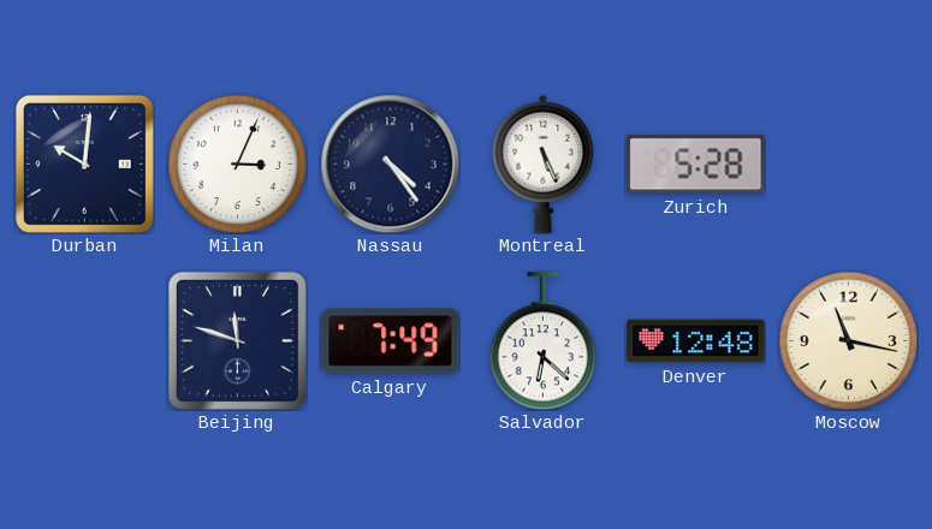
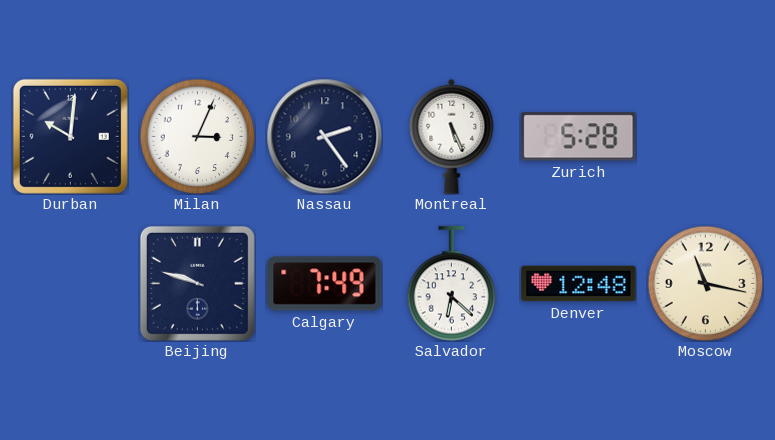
Nassau: 4:24 -> 2:24 (324, 136)
Beijing: 11:48 -> 9:48 (197, 283)
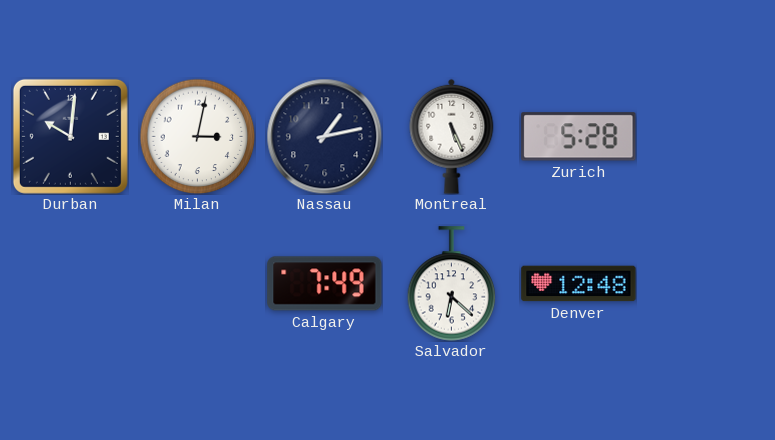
Milan: 3:04 -> 3:02 (197, 136)
Nassau: 2:24 -> 1:13 (324, 136)
Beijing: 9:48 -> none (197, 283)
Moscow: 11:17 -> none (705, 283)
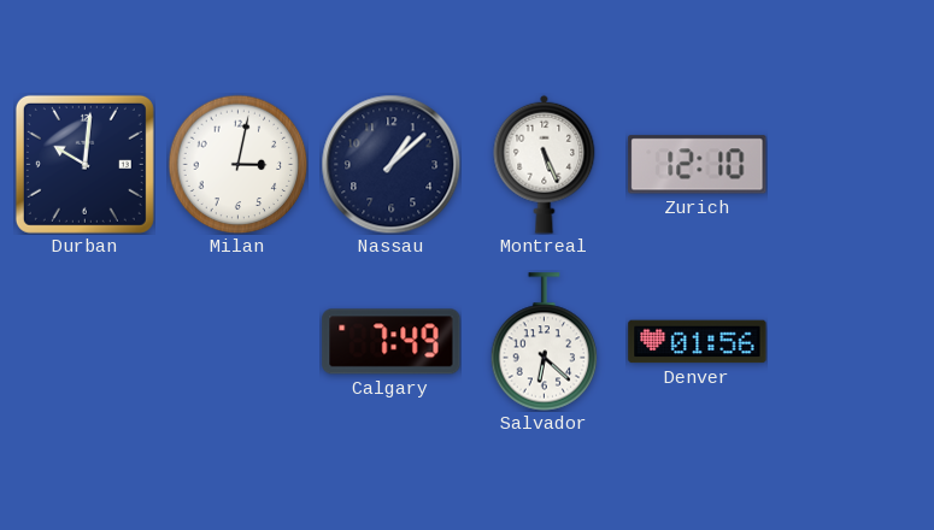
Nassau: 1:13 -> 1:08 (390, 164)
Zurich: 5:28 -> 12:10 (698, 165)
Denver: 12:48 -> 01:56 (698, 342)
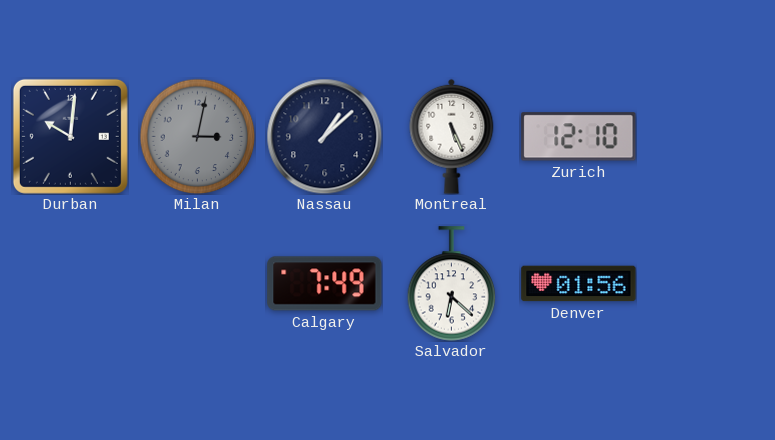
Milan dial: white -> grey (197, 136)
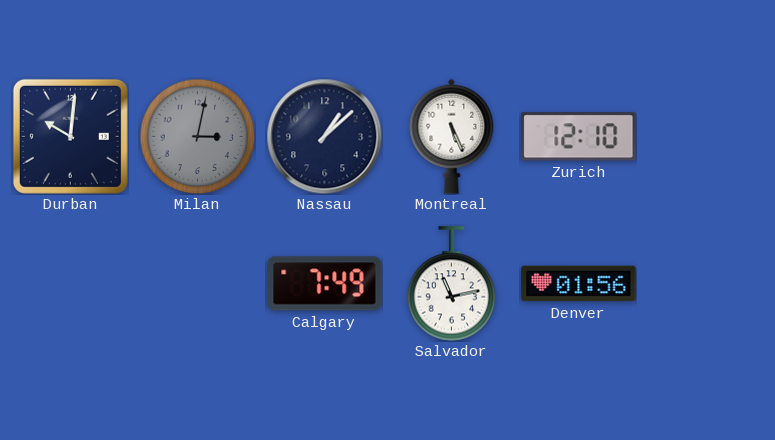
Salvador: 6:22 -> 11:13 (452, 284)
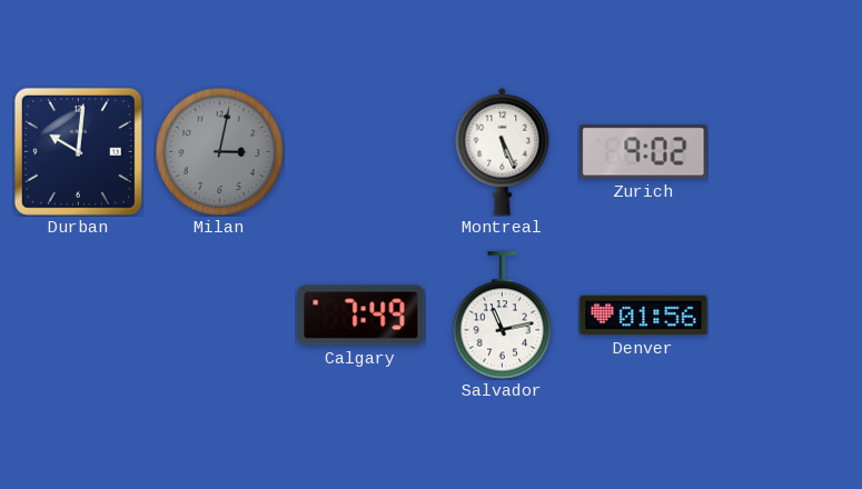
Nassau: 1:08 -> none (324, 136)
Zurich: 12:10 -> 9:02 (644, 152)
